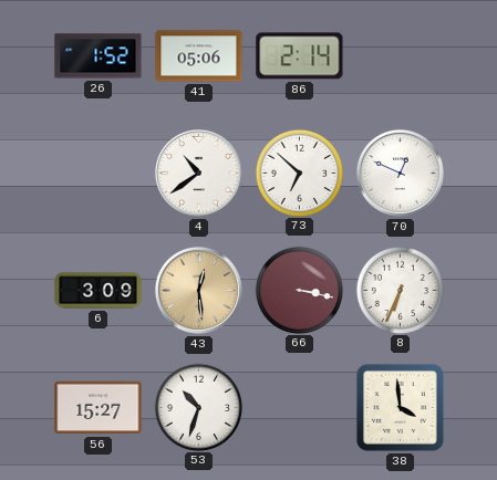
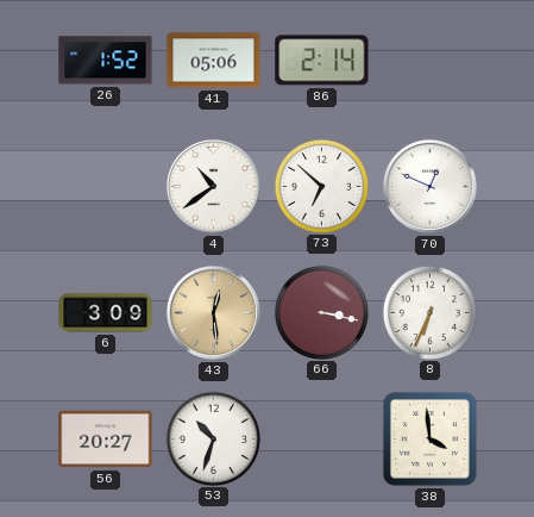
56: 15:27 -> 20:27 (106, 440)
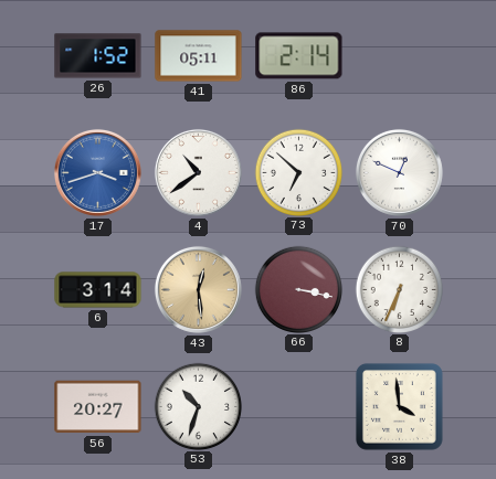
41: 05:06 -> 05:11 (199, 56)
17: none -> 3:42 (97, 172)
6: 3:09 -> 3:14 (98, 290)
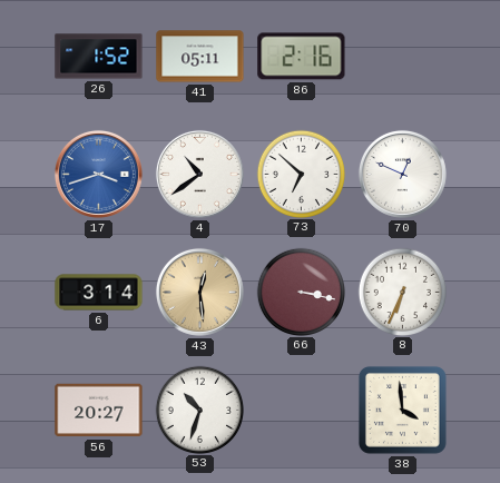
86: 2:14 -> 2:16 (302, 57)
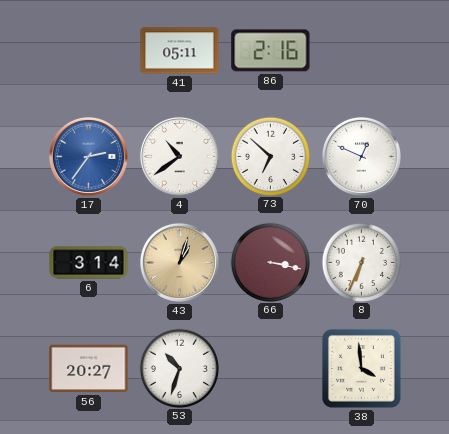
26: 1:52 -> none (99, 57)
17: 3:42 -> 2:36 (88, 156)
43: 12:29 -> 1:03 (179, 262)
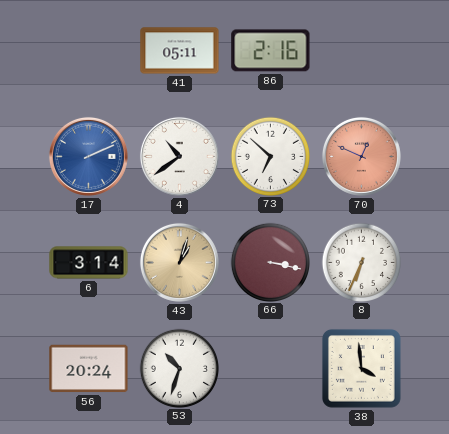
17: 2:36 -> 2:11 (88, 156)
70 dial: white -> salmon (361, 156)
56: 20:27 -> 20:24 (89, 369)
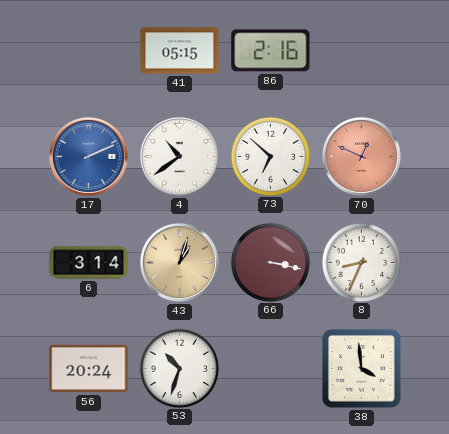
41: 05:11 -> 05:15 (180, 51)
8: 6:34 -> 8:34 (361, 262)
